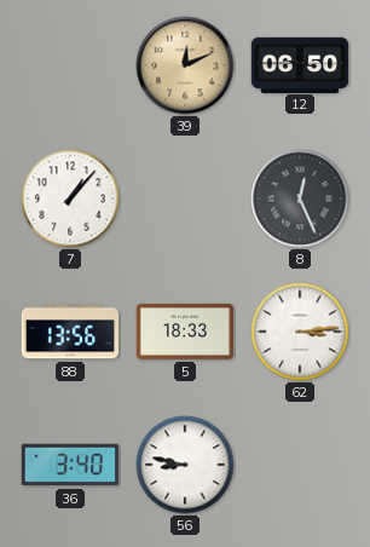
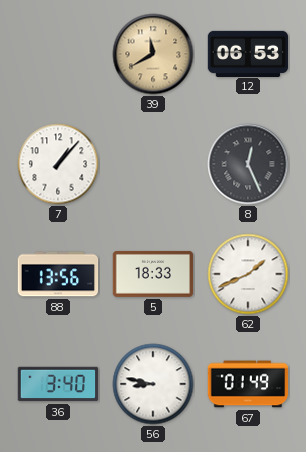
39: 12:11 -> 11:40 (153, 54)
12: 06:50 -> 06:53 (248, 53)
62: 3:14 -> 1:41 (248, 274)
67: none -> 01:49 (248, 384)
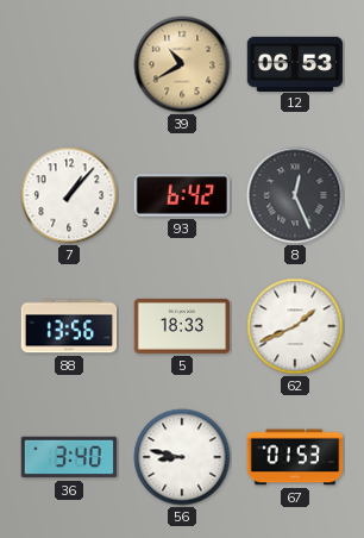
39: 11:40 -> 10:40 (182, 64)
93: none -> 6:42 (182, 195)
67: 01:49 -> 01:53 (295, 457)
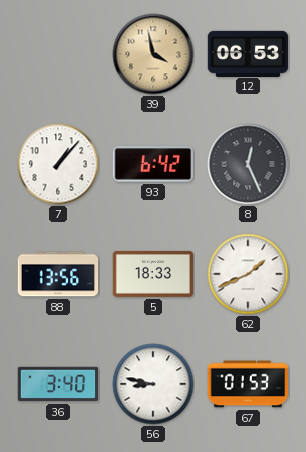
39: 10:40 -> 3:58 (153, 54)
